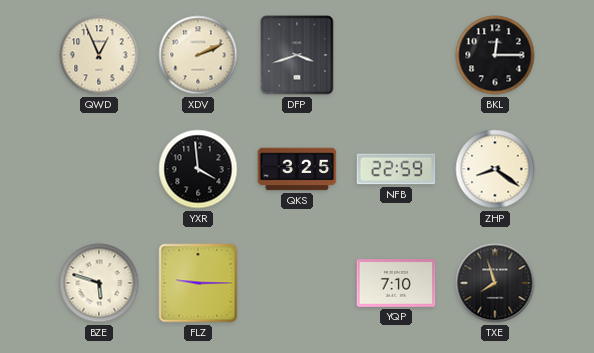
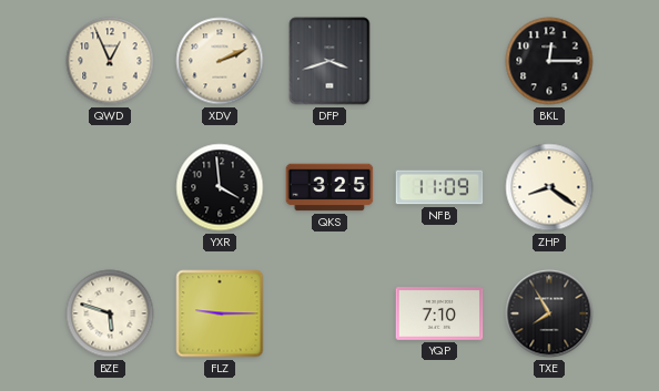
NFB: 22:59 -> 11:09 (439, 187)
TXE: 7:57 -> 7:55 (549, 313)
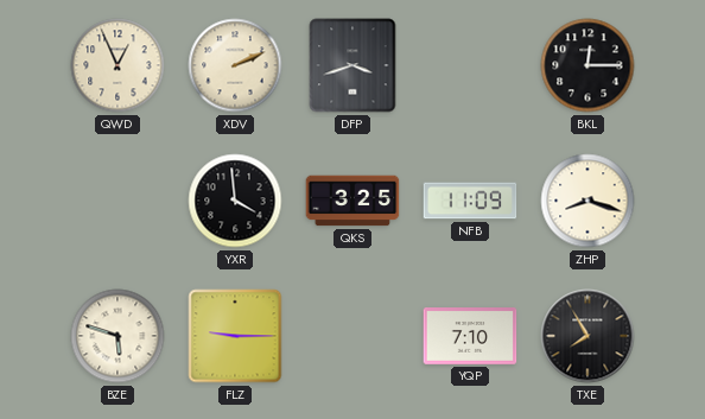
ZHP: 8:21 -> 8:18 (587, 201)
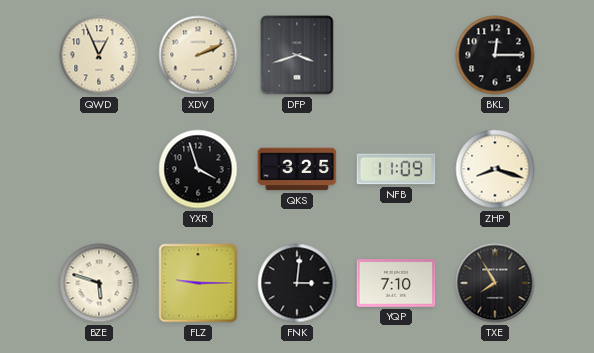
YXR: 3:59 -> 3:57 (198, 169)
FNK: none -> 3:01 (297, 283)
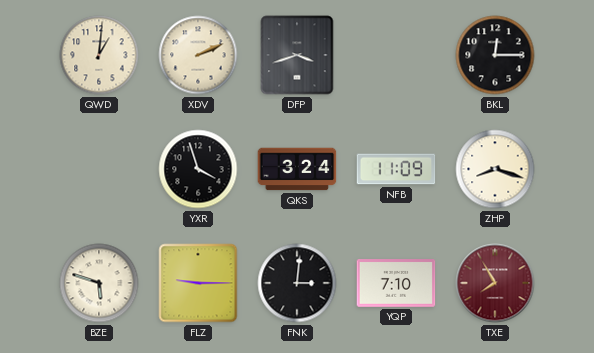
QWD: 12:56 -> 1:01 (99, 55)
QKS: 3:25 -> 3:24 (297, 169)
TXE dial: black -> burgundy (495, 283)
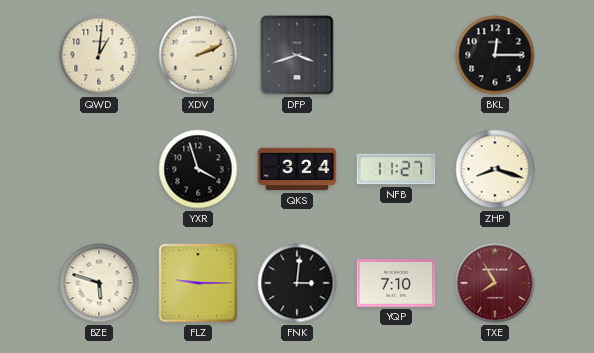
NFB: 11:09 -> 11:27 (396, 169)
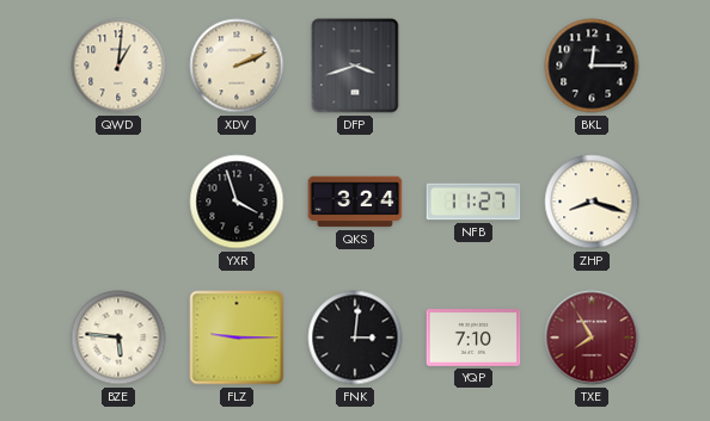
BZE: 5:48 -> 5:46 (118, 338)
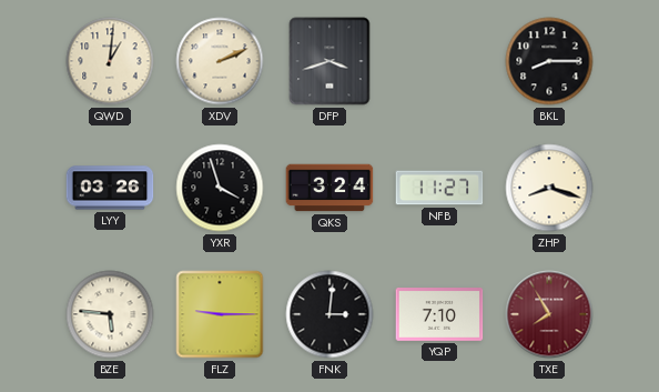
BKL: 12:15 -> 8:15 (549, 61)
LYY: none -> 03:26 (110, 188)
